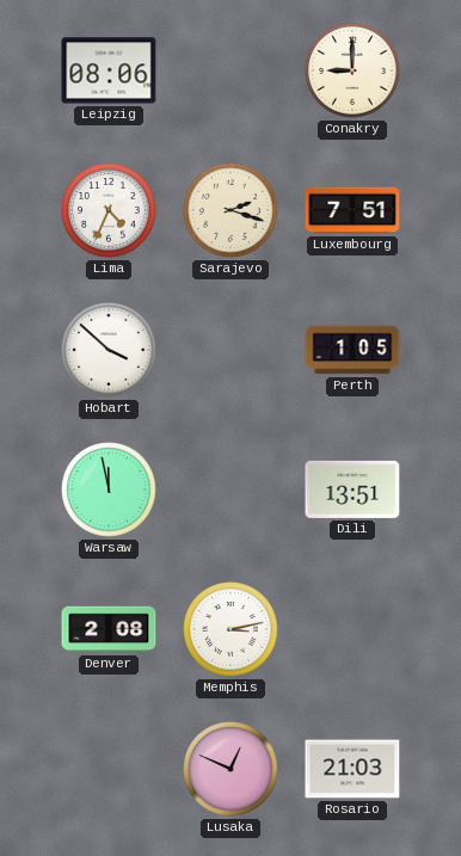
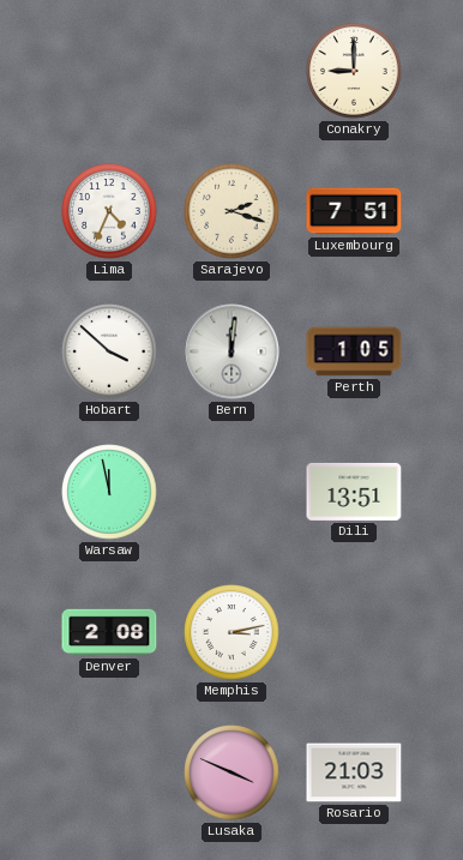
Leipzig: 08:06 -> none (109, 70)
Bern: none -> 12:01 (231, 351)
Lusaka: 12:49 -> 3:49 (231, 772)
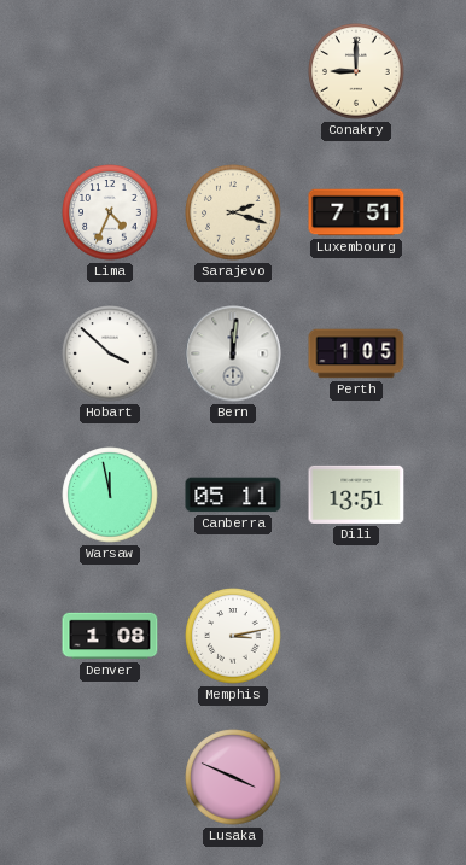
Canberra: none -> 05:11 (233, 495)
Denver: 2:08 -> 1:08 (110, 636)
Rosario: 21:03 -> none (354, 772)
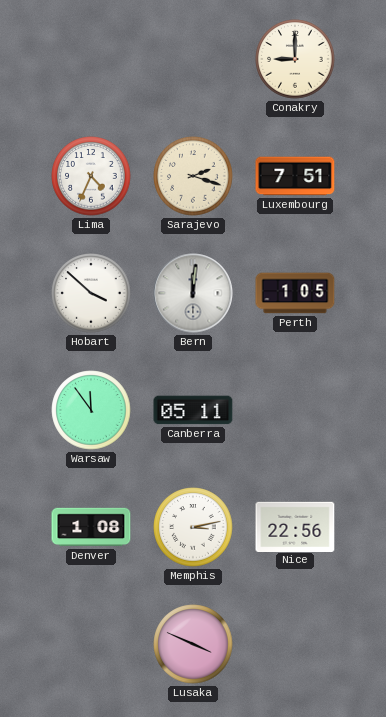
Warsaw: 11:58 -> 11:54 (91, 410)
Dili: 13:51 -> none (356, 495)
Nice: none -> 22:56 (295, 526)
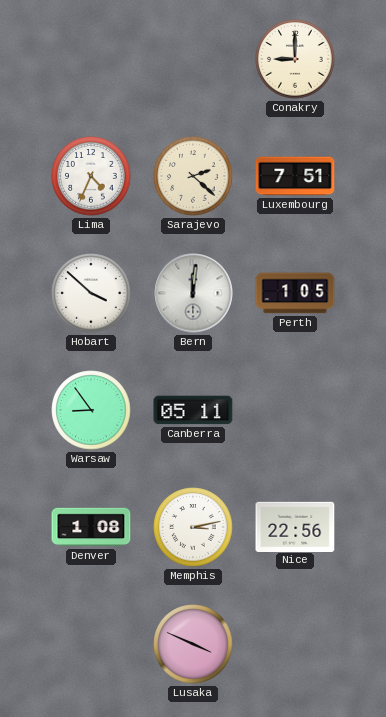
Sarajevo: 2:18 -> 2:22 (193, 176)
Warsaw: 11:54 -> 8:54 (91, 410)
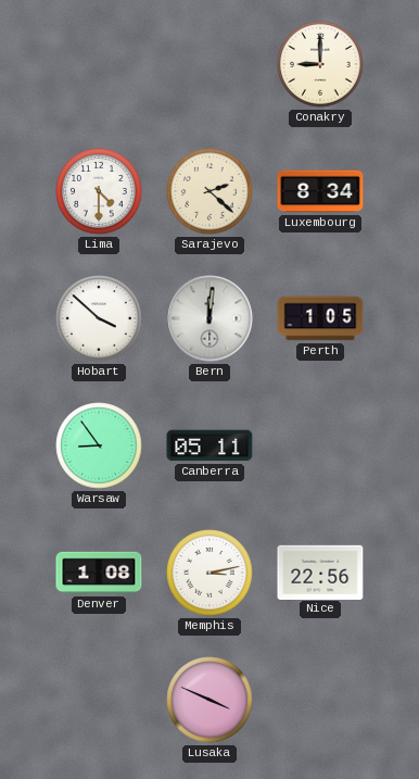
Lima: 4:34 -> 4:30 (99, 191)
Luxembourg: 7:51 -> 8:34 (320, 191)
